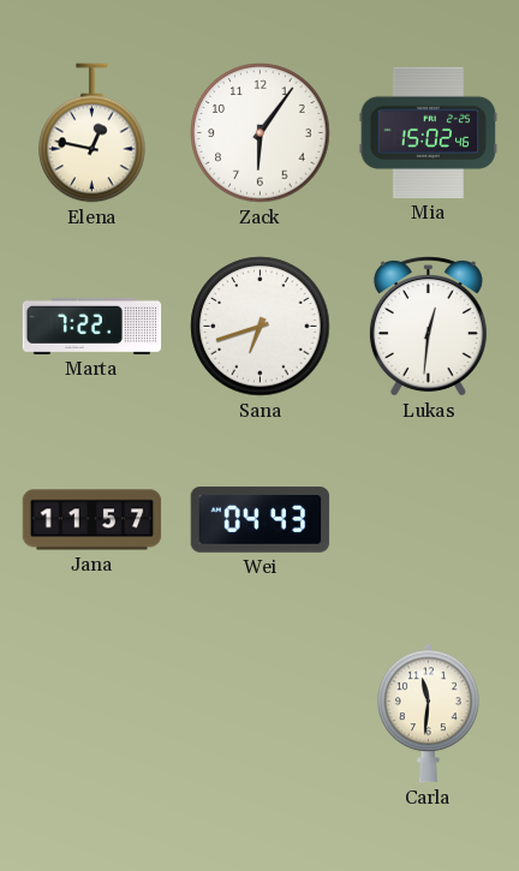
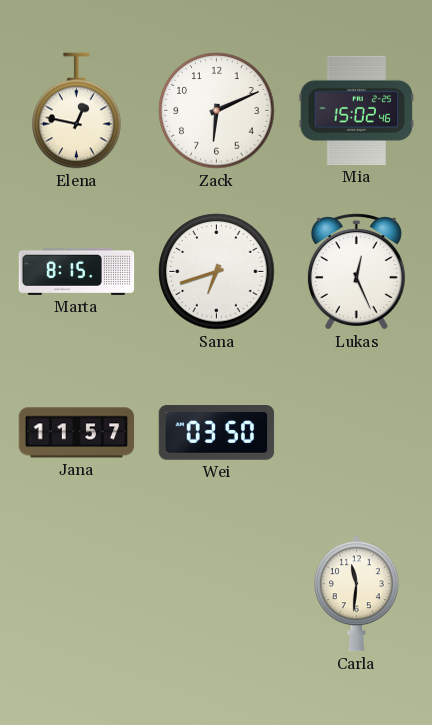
Zack: 6:06 -> 6:11 (217, 111)
Marta: 7:22 -> 8:15 (77, 271)
Lukas: 12:31 -> 12:26 (356, 272)
Wei: 04:43 -> 03:50 (217, 433)
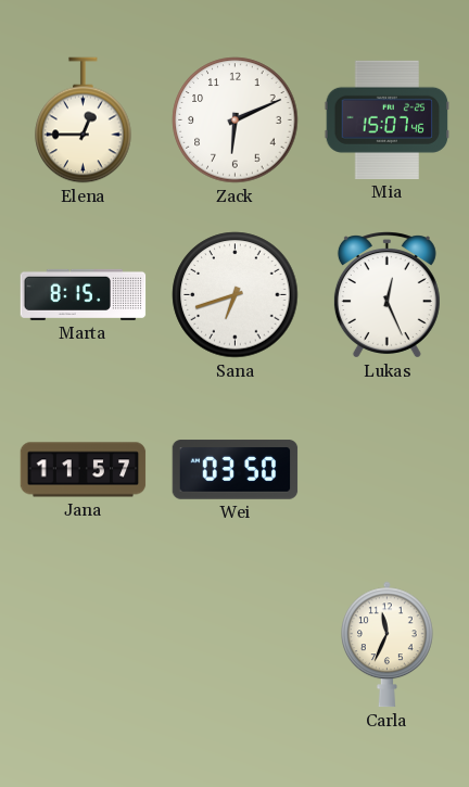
Elena: 12:47 -> 12:45 (84, 120)
Mia: 15:02 -> 15:07 (388, 119)
Carla: 11:31 -> 11:34 (388, 645)
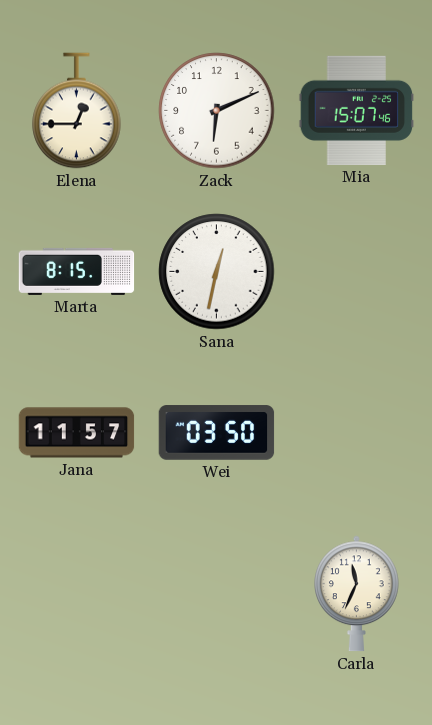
Sana: 6:42 -> 12:32 (217, 272)
Lukas: 12:26 -> none (386, 295)
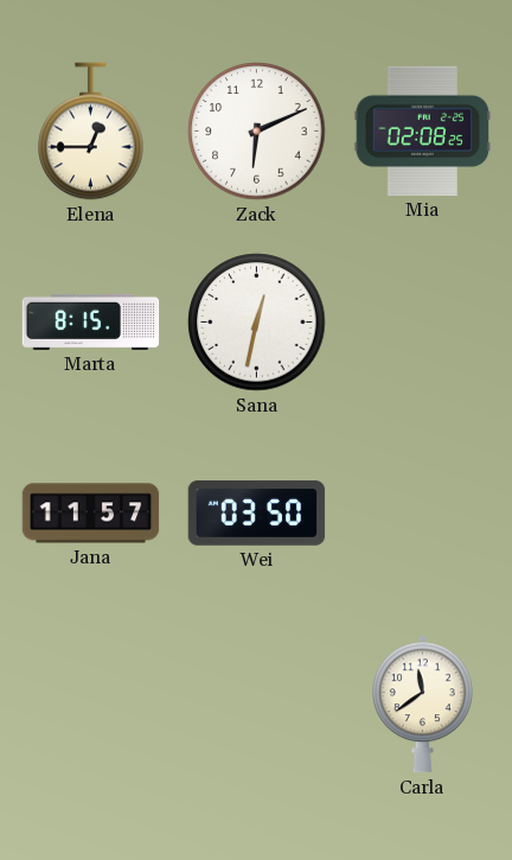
Mia: 15:07 -> 02:08 (423, 130)
Carla: 11:34 -> 11:39 (423, 705)
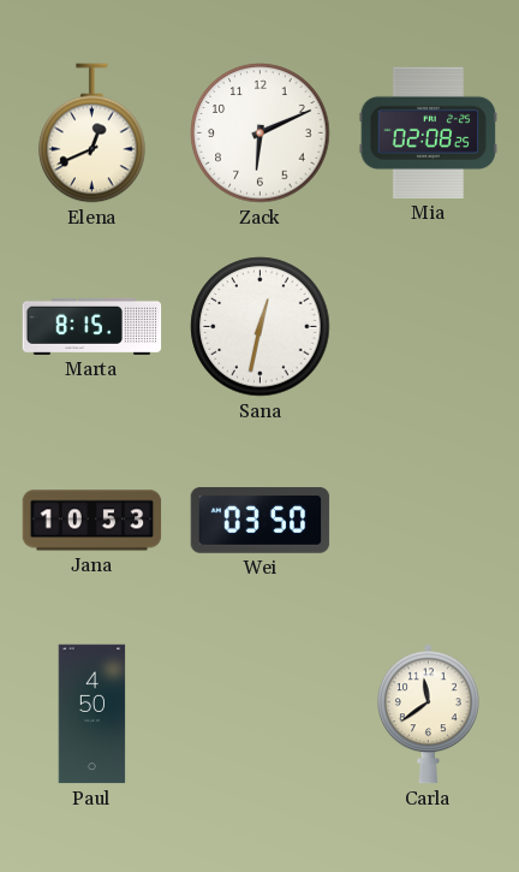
Elena: 12:45 -> 12:41 (93, 134)
Jana: 11:57 -> 10:53 (93, 521)
Paul: none -> 4:50 (93, 714)
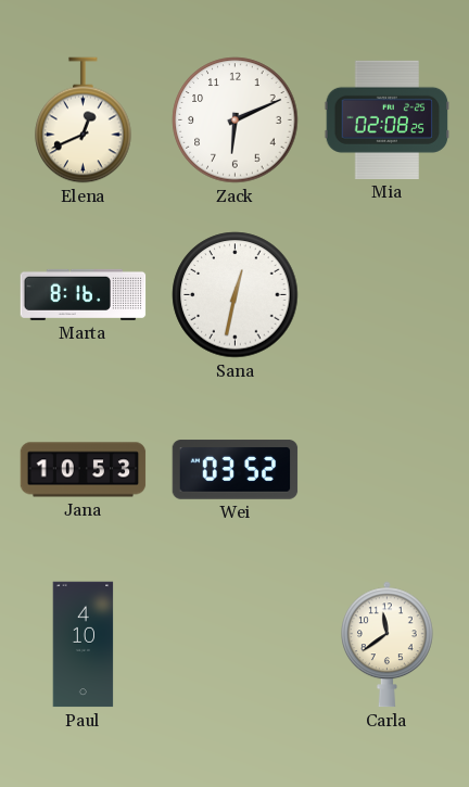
Marta: 8:15 -> 8:16 (84, 294)
Wei: 03:50 -> 03:52 (236, 470)
Paul: 4:50 -> 4:10 (84, 645)
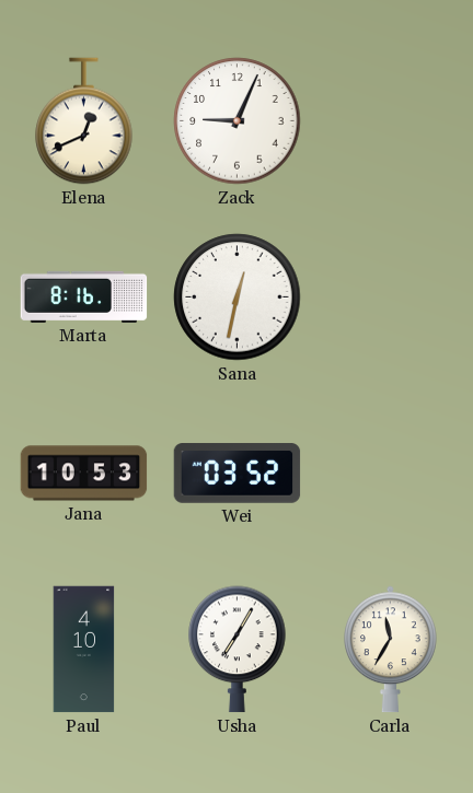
Zack: 6:11 -> 9:04 (238, 121)
Mia: 02:08 -> none (388, 119)
Usha: none -> 7:05 (238, 650)
Carla: 11:39 -> 11:35 (391, 650)
